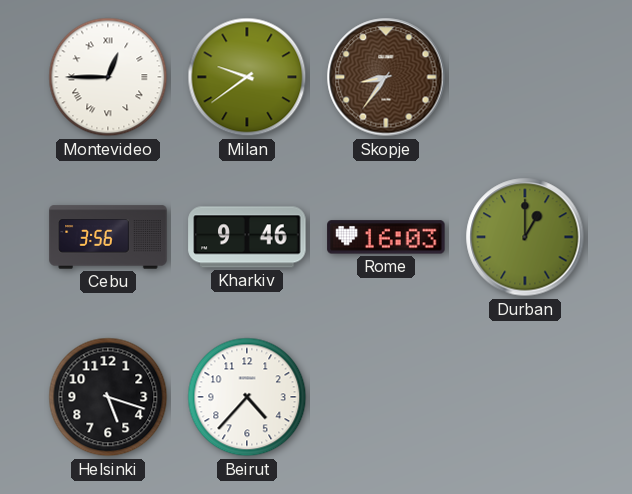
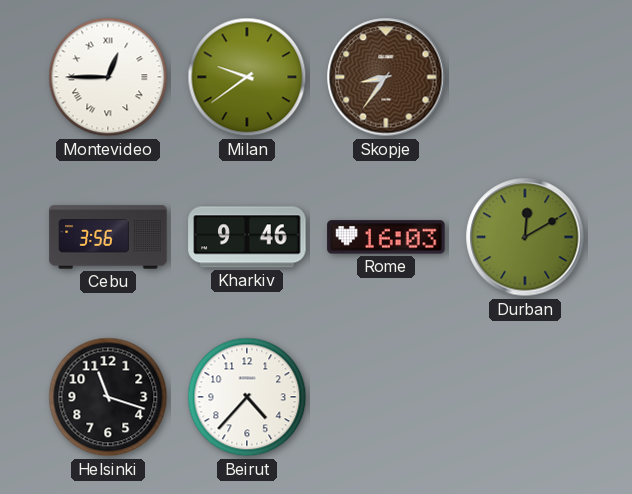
Durban: 1:00 -> 12:10 (525, 237)
Helsinki: 5:18 -> 11:18 (108, 397)
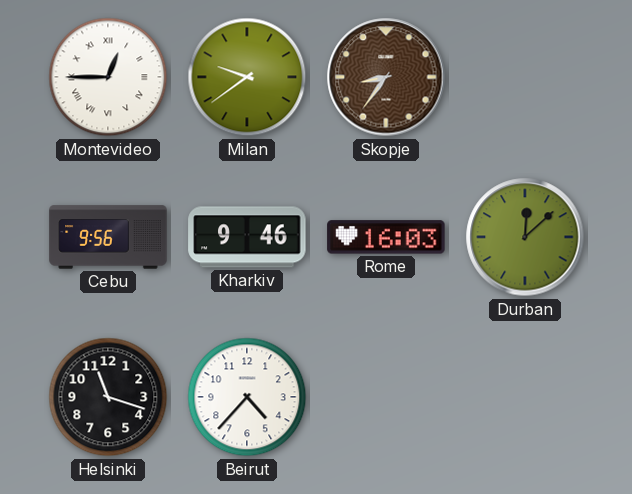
Cebu: 3:56 -> 9:56 (108, 237)
Durban: 12:10 -> 12:08 (525, 237)
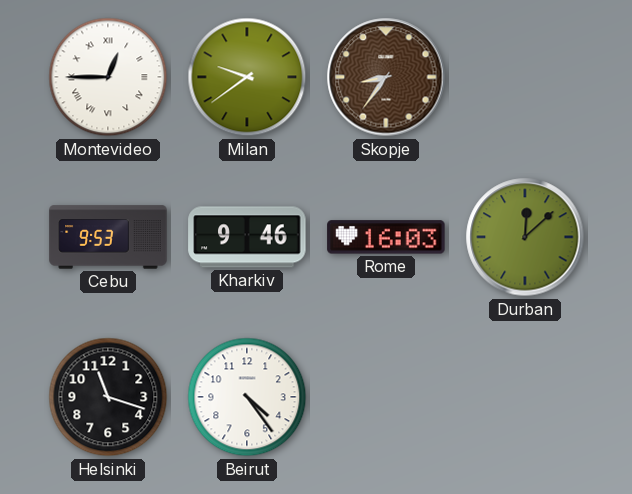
Cebu: 9:56 -> 9:53 (108, 237)
Beirut: 4:37 -> 4:24 (247, 397)
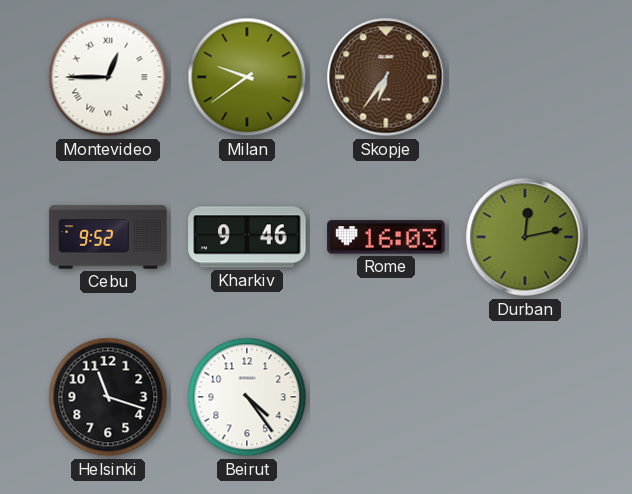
Skopje: 8:36 -> 6:36 (386, 77)
Cebu: 9:53 -> 9:52 (108, 237)
Durban: 12:08 -> 12:13 (525, 237)
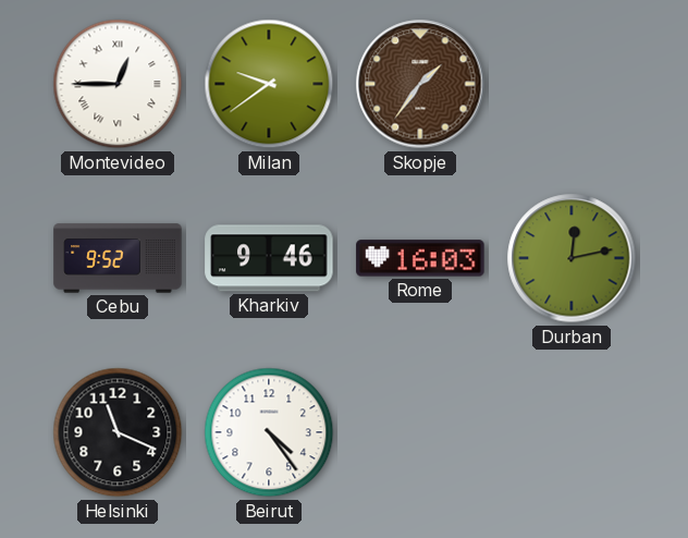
Skopje: 6:36 -> 1:36 (420, 84)
Helsinki: 11:18 -> 11:19 (118, 432)
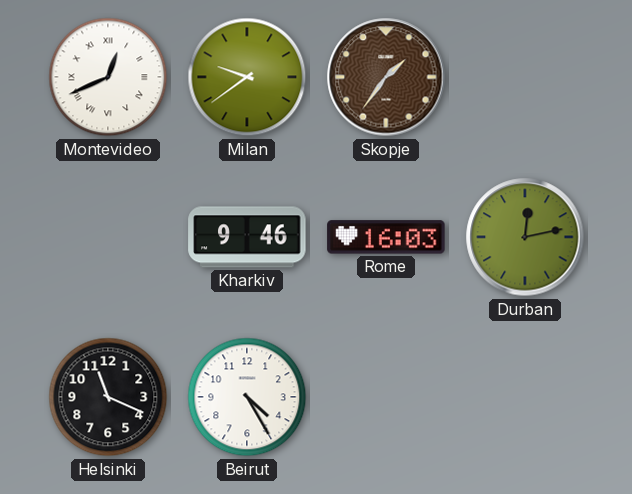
Montevideo: 12:45 -> 12:41 (108, 77)
Cebu: 9:52 -> none (118, 258)
Beirut: 4:24 -> 4:25 (247, 397)
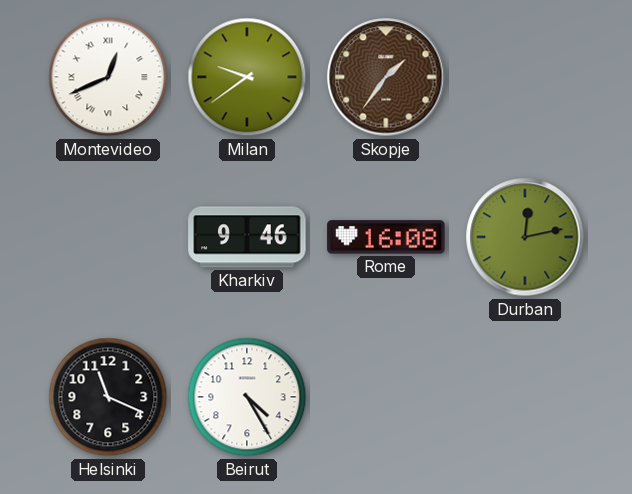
Rome: 16:03 -> 16:08 (386, 237)
